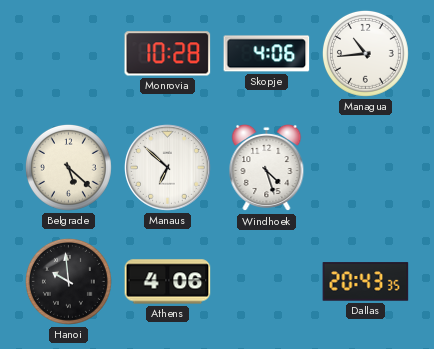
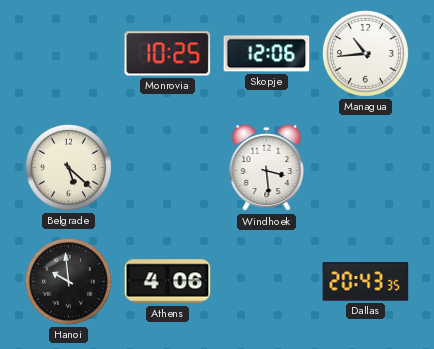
Monrovia: 10:28 -> 10:25 (168, 54)
Skopje: 4:06 -> 12:06 (267, 54)
Manaus: 6:52 -> none (168, 168)
Windhoek: 4:27 -> 3:29 (267, 168)
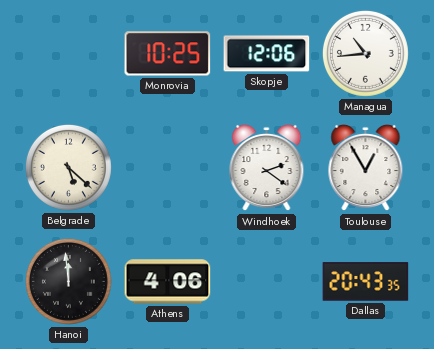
Windhoek: 3:29 -> 2:21 (267, 168)
Toulouse: none -> 12:55 (366, 168)
Hanoi: 9:59 -> 11:59 (68, 281)
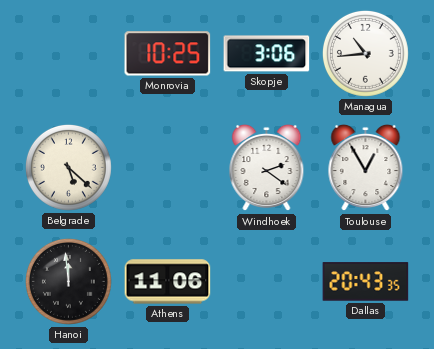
Skopje: 12:06 -> 3:06 (267, 54)
Athens: 4:06 -> 11:06 (168, 282)
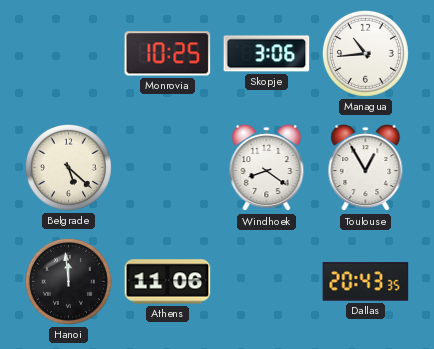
Windhoek: 2:21 -> 8:21 (267, 168)
